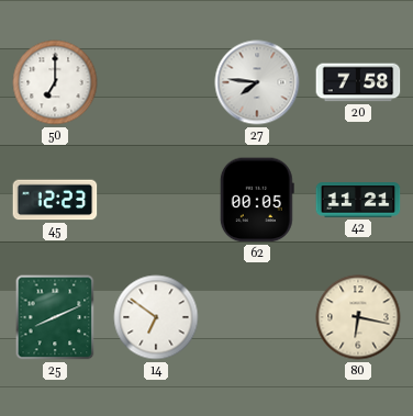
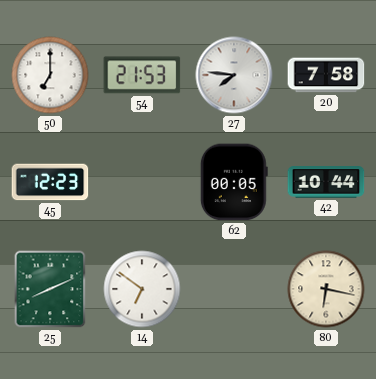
54: none -> 21:53 (142, 75)
42: 11:21 -> 10:44 (326, 182)
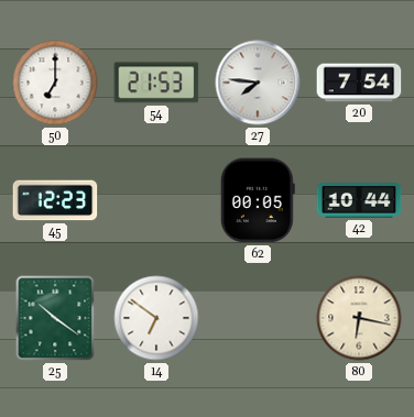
20: 7:58 -> 7:54 (359, 83)
25: 8:11 -> 10:21 (55, 318)
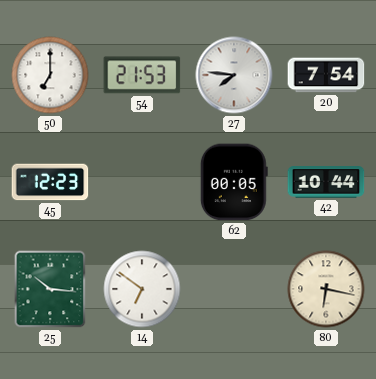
25: 10:21 -> 10:16 (50, 289)
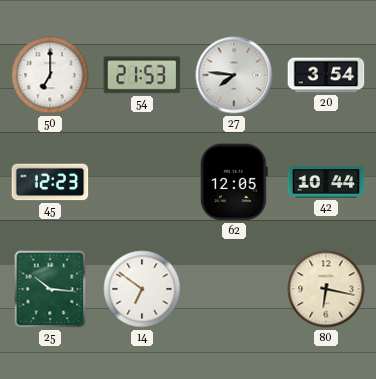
20: 7:54 -> 3:54 (326, 75)
62: 00:05 -> 12:05 (234, 182)
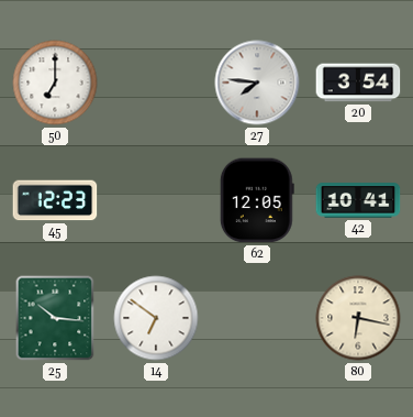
54: 21:53 -> none (142, 75)
42: 10:44 -> 10:41 (358, 200)
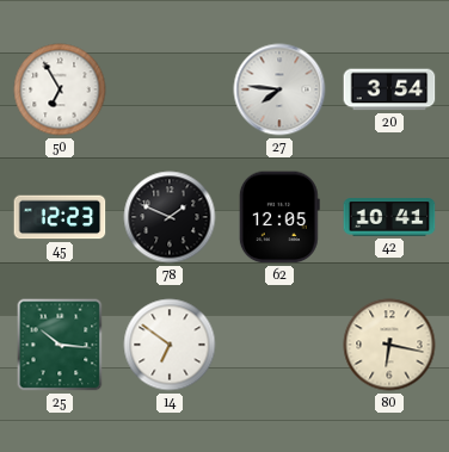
50: 7:00 -> 6:55 (60, 89)
78: none -> 1:49 (170, 217)
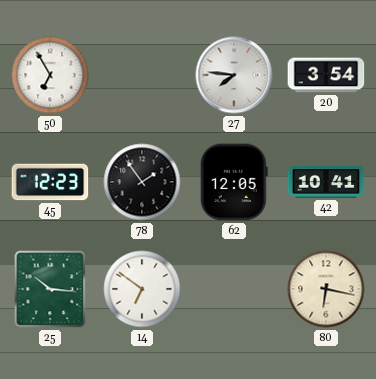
78: 1:49 -> 1:54 (142, 182)
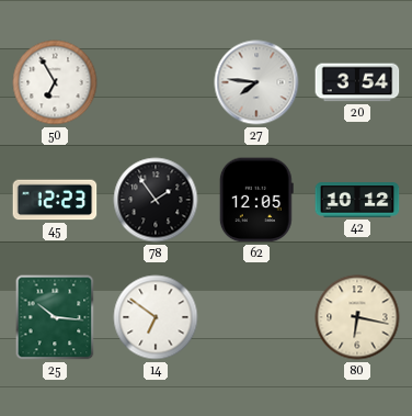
42: 10:41 -> 10:12 (357, 200)
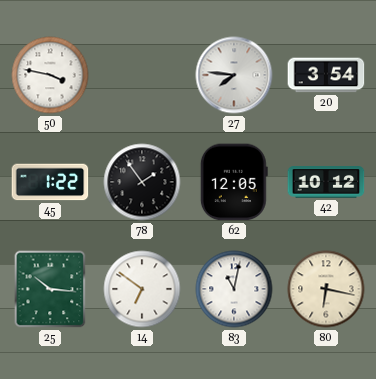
50: 6:55 -> 3:47 (50, 75)
45: 12:23 -> 1:22 (50, 182)
83: none -> 11:02 (234, 289)
